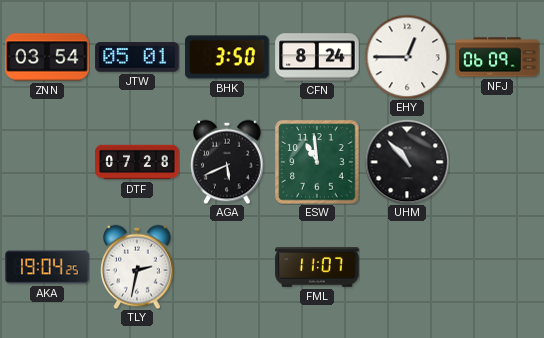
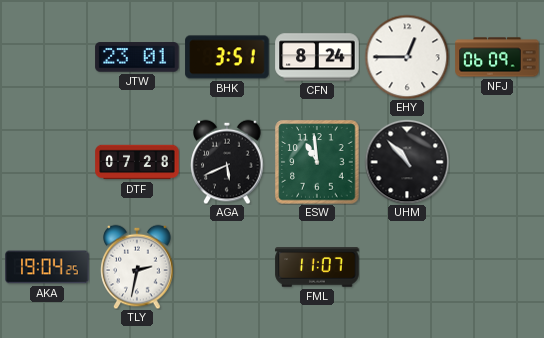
ZNN: 03:54 -> none (47, 57)
JTW: 05:01 -> 23:01 (137, 57)
BHK: 3:50 -> 3:51 (227, 57)
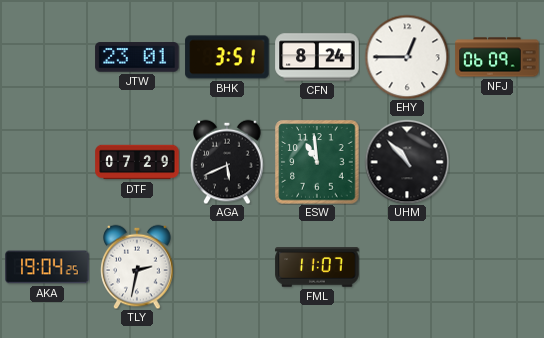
DTF: 07:28 -> 07:29 (137, 162)
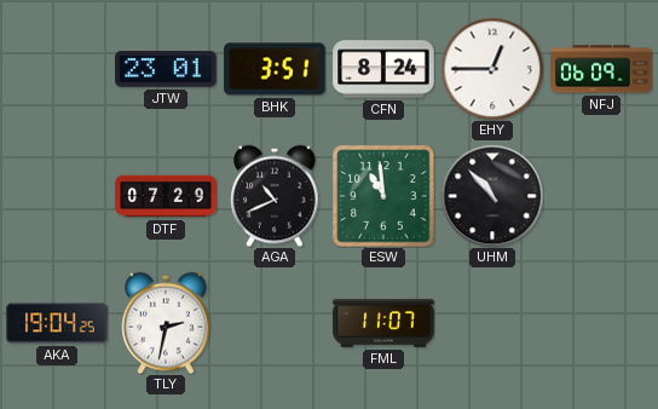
AGA: 5:41 -> 10:41 (275, 196)
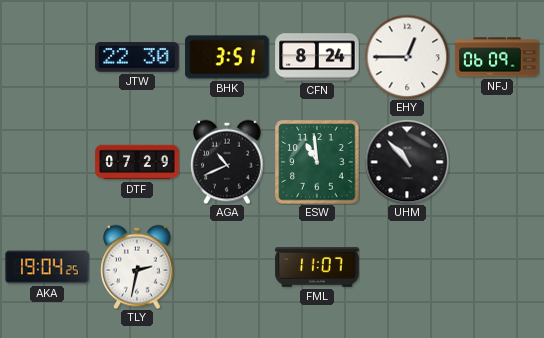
JTW: 23:01 -> 22:30 (137, 57)
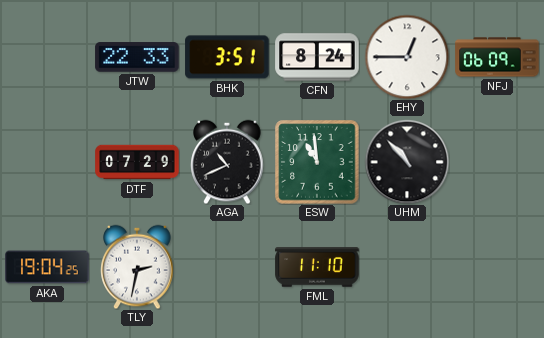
JTW: 22:30 -> 22:33 (137, 57)
FML: 11:07 -> 11:10 (317, 267)
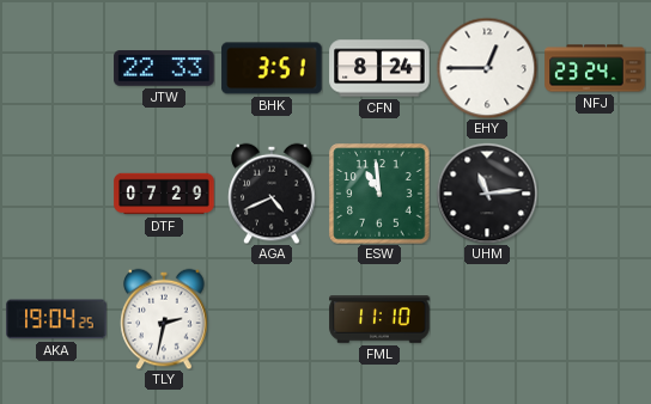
NFJ: 06:09 -> 23:24 (595, 68)
AGA: 10:41 -> 4:41 (272, 194)
UHM: 10:53 -> 11:14 (487, 194)
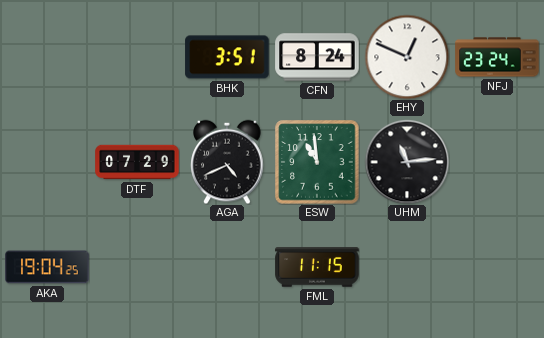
JTW: 22:33 -> none (164, 68)
EHY: 12:45 -> 12:49 (407, 57)
TLY: 2:32 -> none (164, 319)
FML: 11:10 -> 11:15 (317, 267)
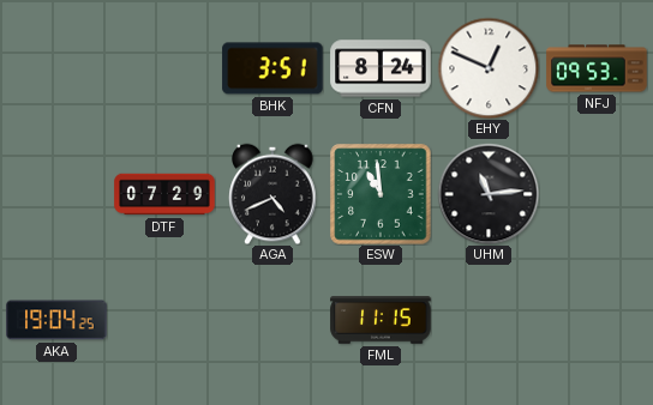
NFJ: 23:24 -> 09:53 (597, 68)
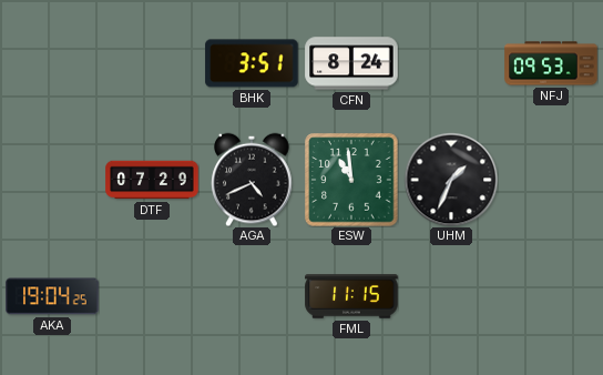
EHY: 12:49 -> none (489, 68)
UHM: 11:14 -> 1:34 (451, 180)
